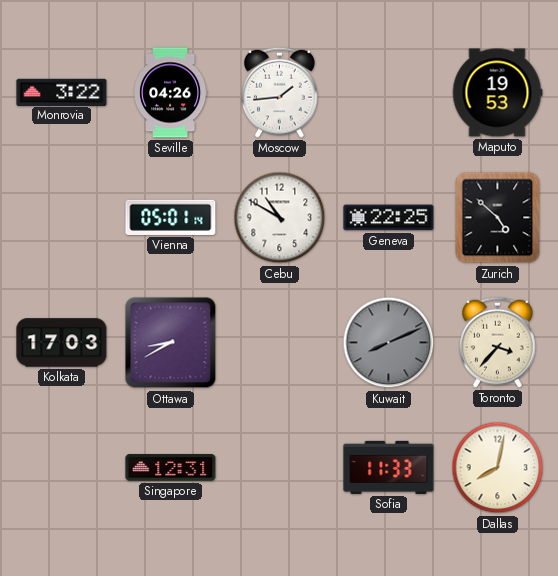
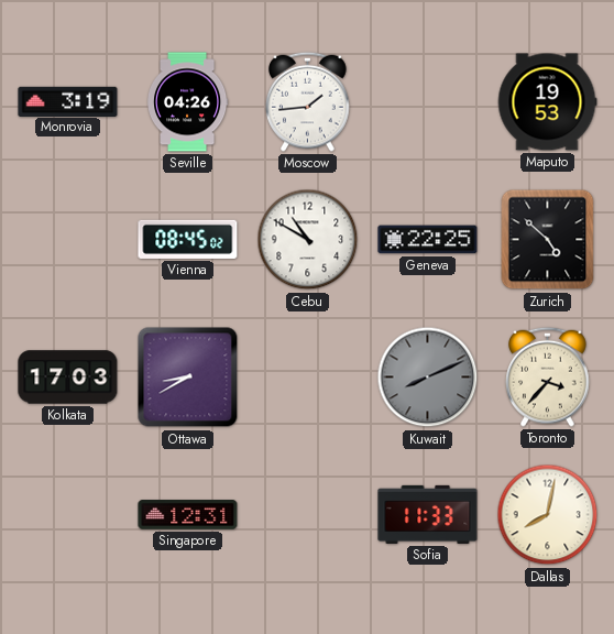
Monrovia: 3:22 -> 3:19 (68, 101)
Vienna: 05:01 -> 08:45 (188, 239)
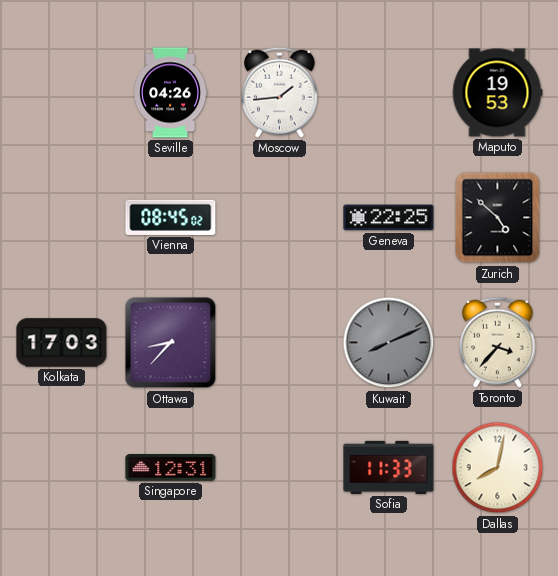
Monrovia: 3:19 -> none (68, 101)
Cebu: 10:50 -> none (308, 240)
Ottawa: 8:40 -> 8:37 (171, 343)
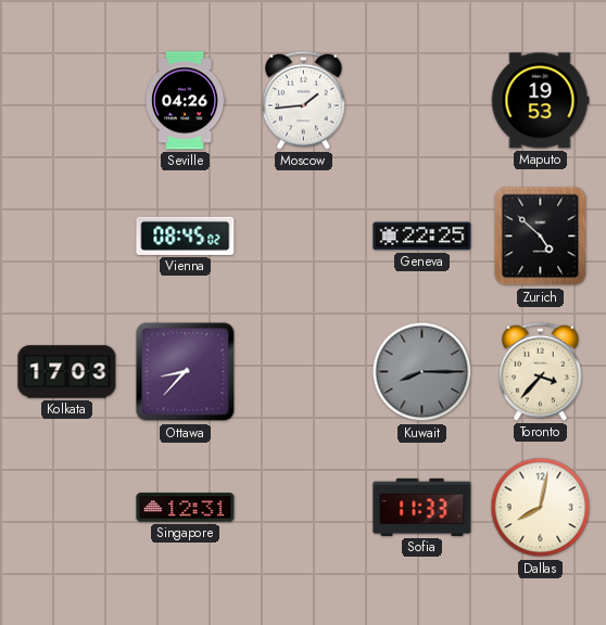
Kuwait: 8:11 -> 8:15 (422, 372)
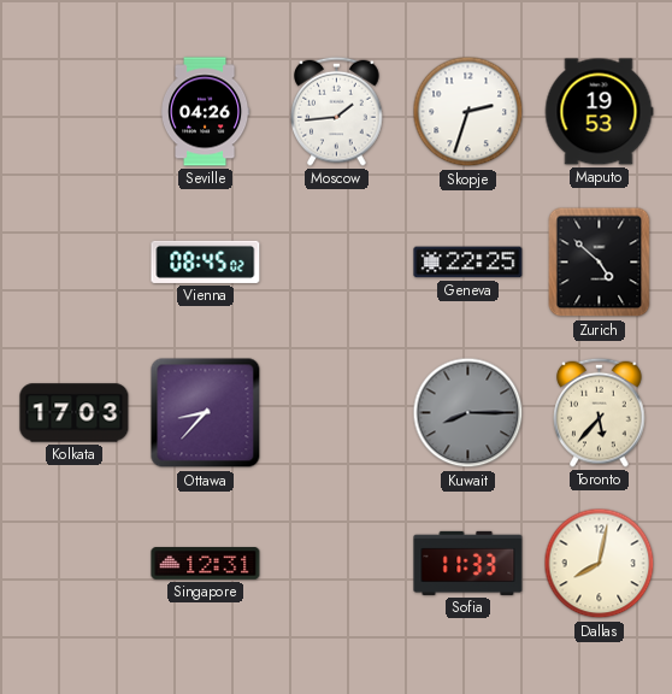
Skopje: none -> 2:33 (468, 112)
Toronto: 3:37 -> 5:37 (600, 412)
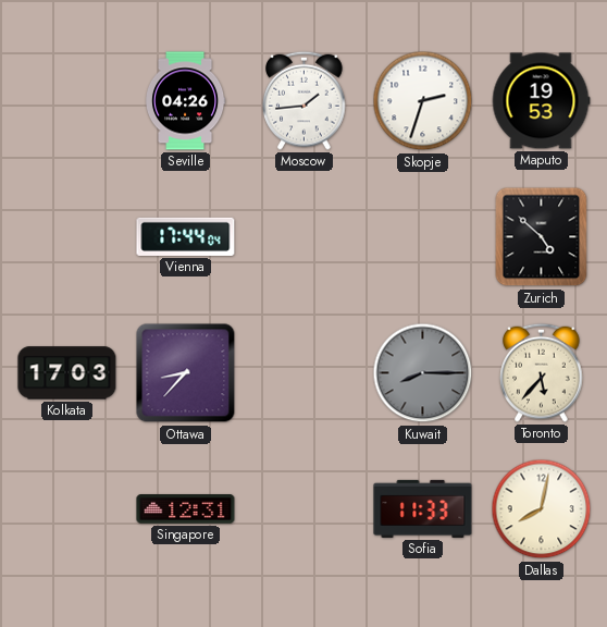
Vienna: 08:45 -> 17:44 (186, 236)
Geneva: 22:25 -> none (468, 263)
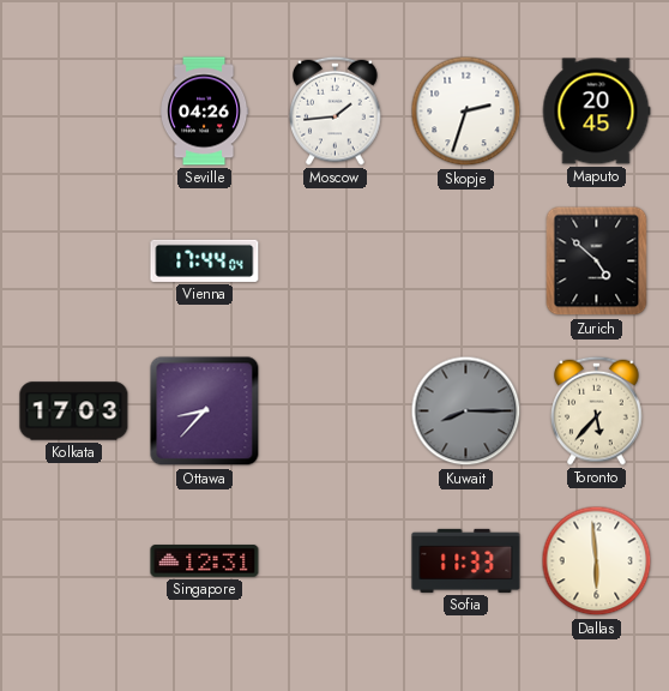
Maputo: 19:53 -> 20:45 (596, 112)
Dallas: 8:02 -> 5:59 (597, 561)
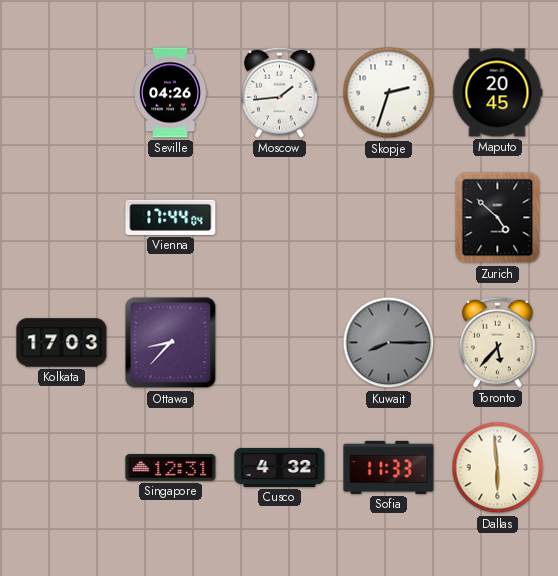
Cusco: none -> 4:32 (280, 467)
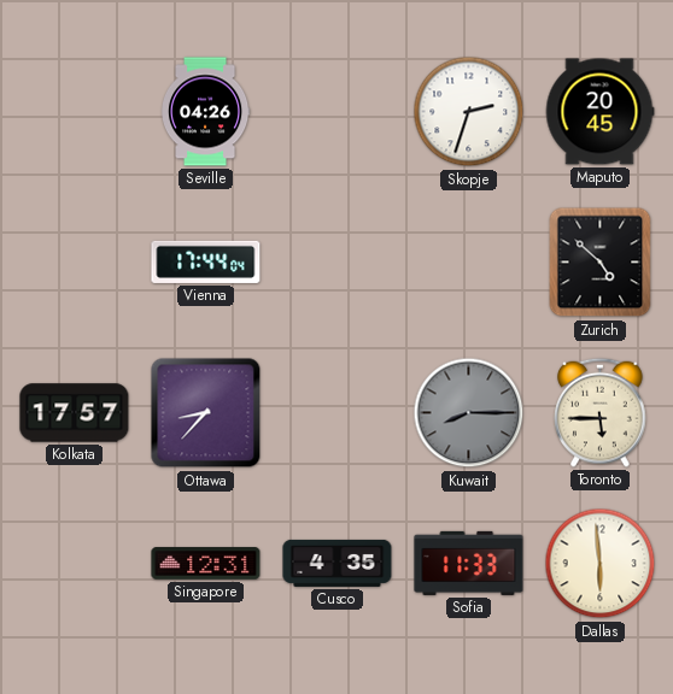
Moscow: 1:44 -> none (280, 92)
Kolkata: 17:03 -> 17:57 (75, 413)
Toronto: 5:37 -> 5:45 (601, 412)
Cusco: 4:32 -> 4:35 (338, 563)
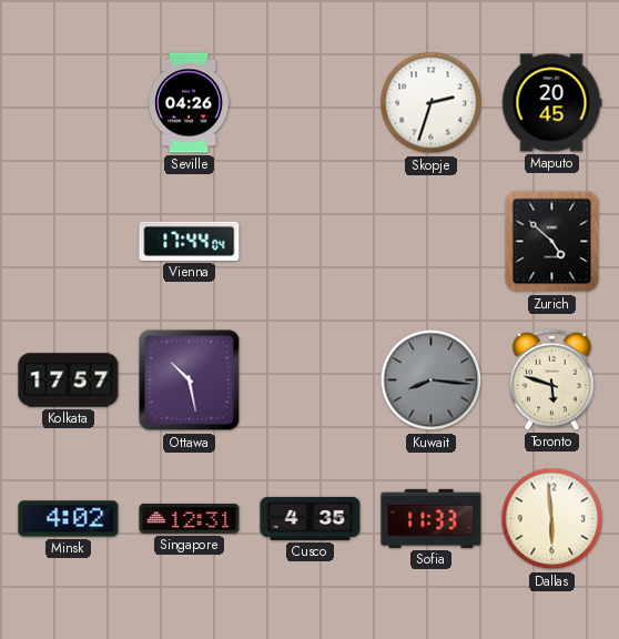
Ottawa: 8:37 -> 10:28 (190, 381)
Kuwait: 8:15 -> 8:16 (432, 381)
Toronto: 5:45 -> 5:48 (552, 379)
Minsk: none -> 4:02 (69, 519)
